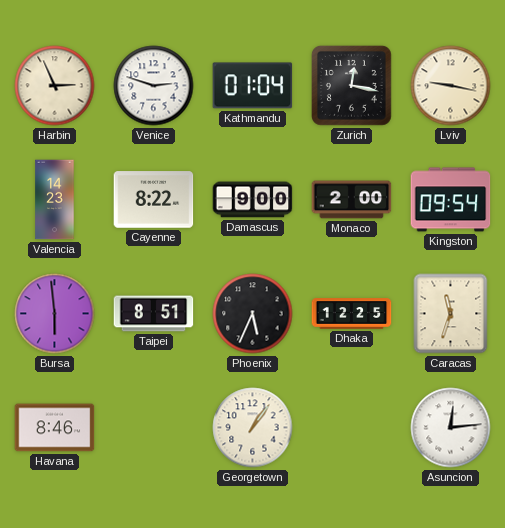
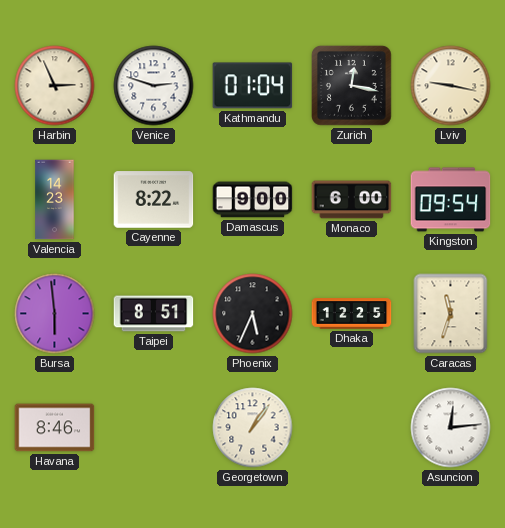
Monaco: 2:00 -> 6:00 (352, 200)
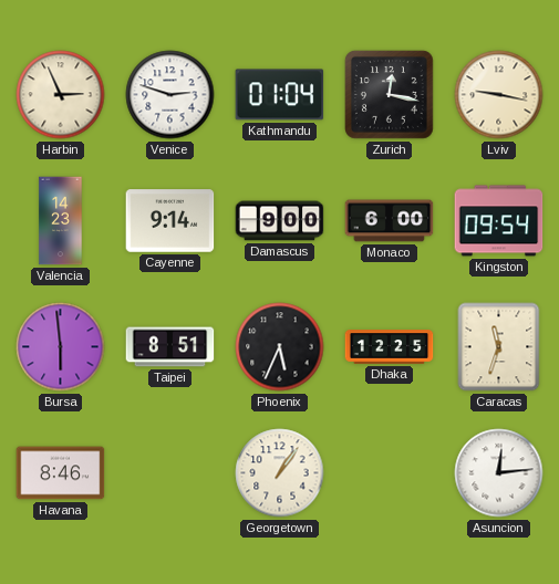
Cayenne: 8:22 -> 9:14 (170, 221)
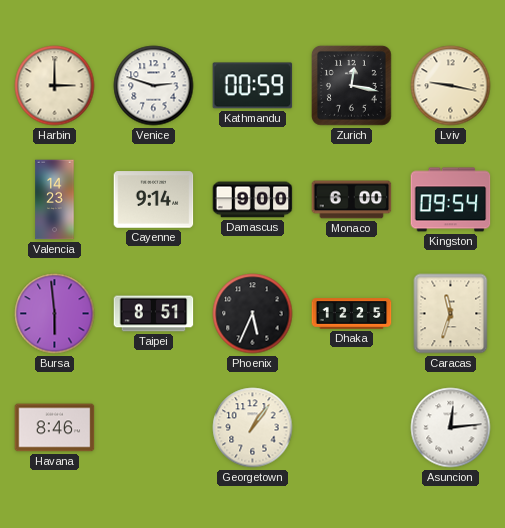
Harbin: 2:56 -> 3:00 (55, 86)
Kathmandu: 01:04 -> 00:59 (253, 86)
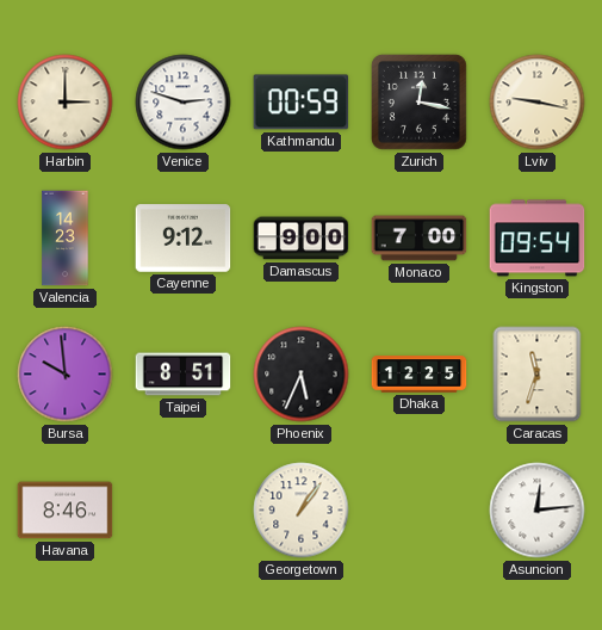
Cayenne: 9:14 -> 9:12 (184, 239)
Monaco: 6:00 -> 7:00 (420, 239)
Bursa: 5:59 -> 9:59 (66, 375)
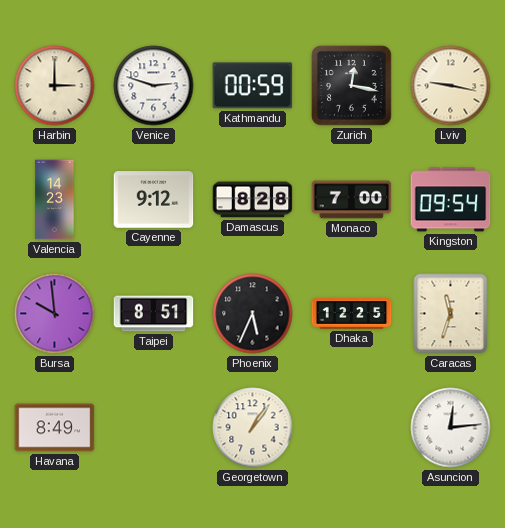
Damascus: 9:00 -> 8:28 (253, 200)
Havana: 8:46 -> 8:49 (55, 428)
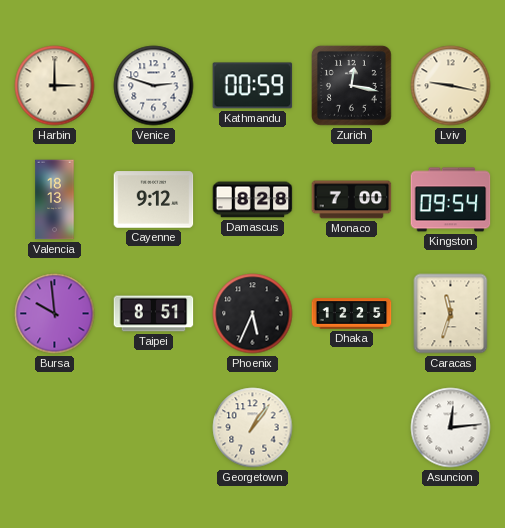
Valencia: 14:23 -> 18:13 (55, 200)
Havana: 8:49 -> none (55, 428)
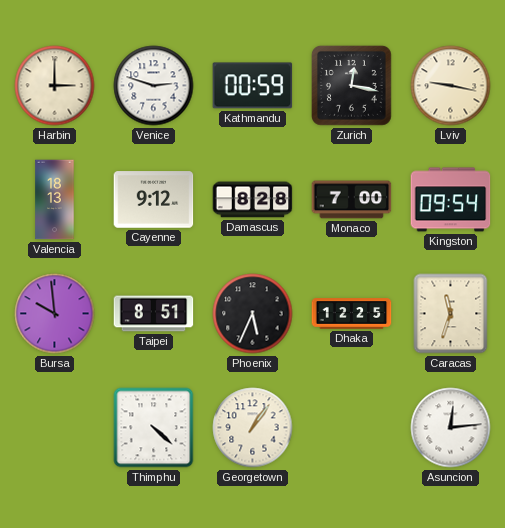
Thimphu: none -> 4:22 (154, 428)
